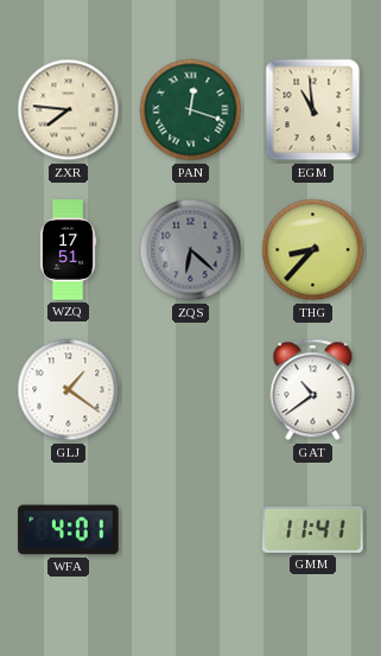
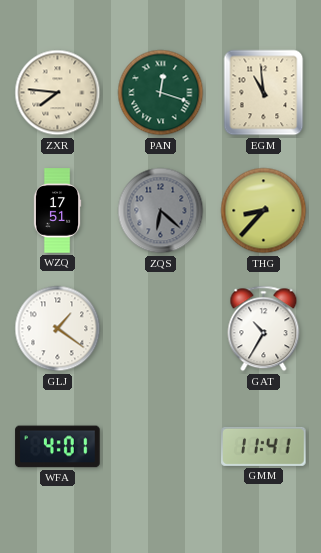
GAT: 10:39 -> 10:35 (264, 329)
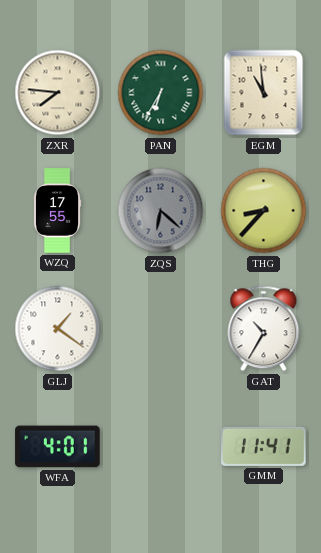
PAN: 12:18 -> 6:35 (161, 93)
WZQ: 17:51 -> 17:55 (57, 211)
